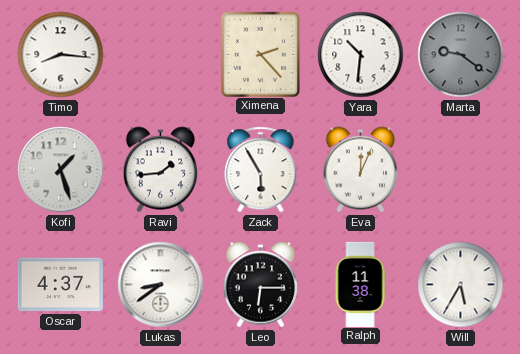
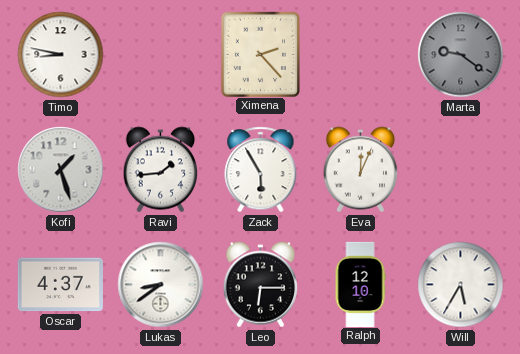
Timo: 8:16 -> 8:47 (61, 55)
Yara: 10:31 -> none (361, 55)
Ralph: 11:38 -> 12:10 (360, 284)
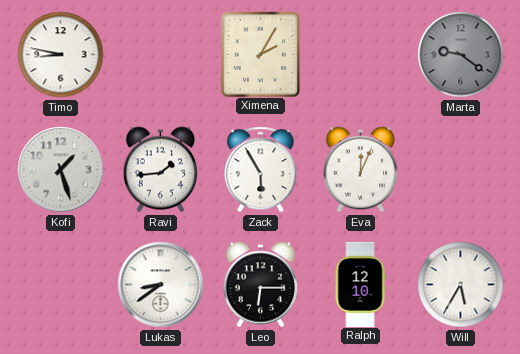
Ximena: 2:23 -> 2:05 (260, 54)
Oscar: 4:37 -> none (60, 285)
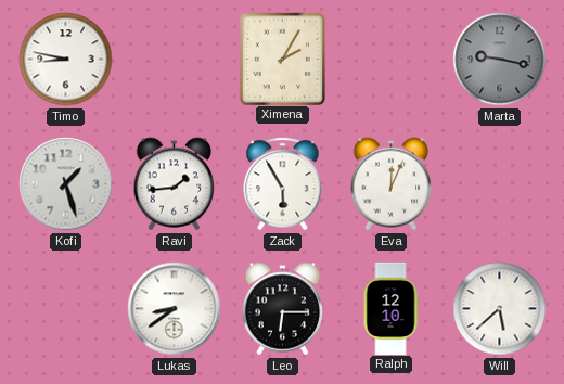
Marta: 9:21 -> 9:17 (500, 60)
Will: 5:35 -> 5:38 (500, 309)
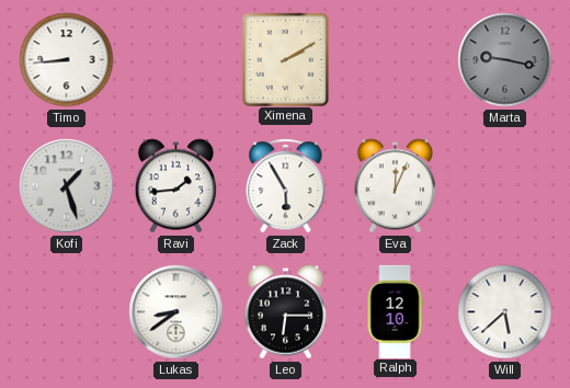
Timo: 8:47 -> 8:44 (67, 60)
Ximena: 2:05 -> 2:10 (285, 59)
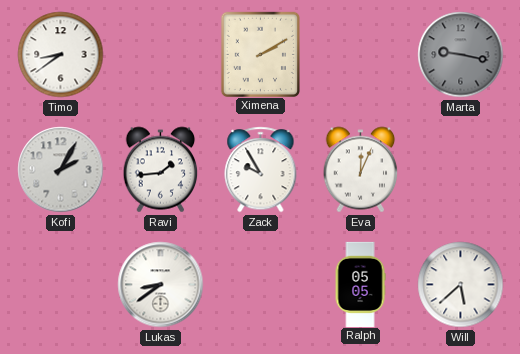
Timo: 8:44 -> 8:39 (61, 55)
Kofi: 1:27 -> 2:05 (61, 170)
Zack: 5:55 -> 9:55 (261, 170)
Leo: 6:15 -> none (286, 312)
Ralph: 12:10 -> 05:05 (360, 284)
